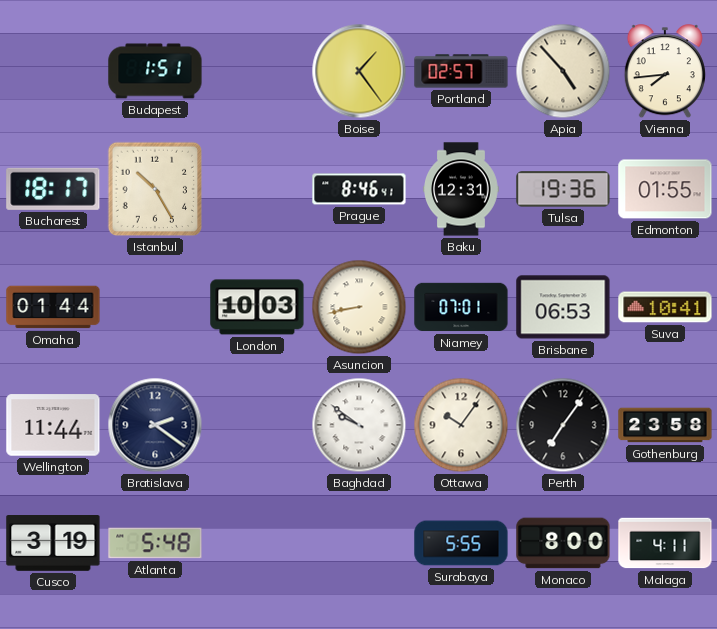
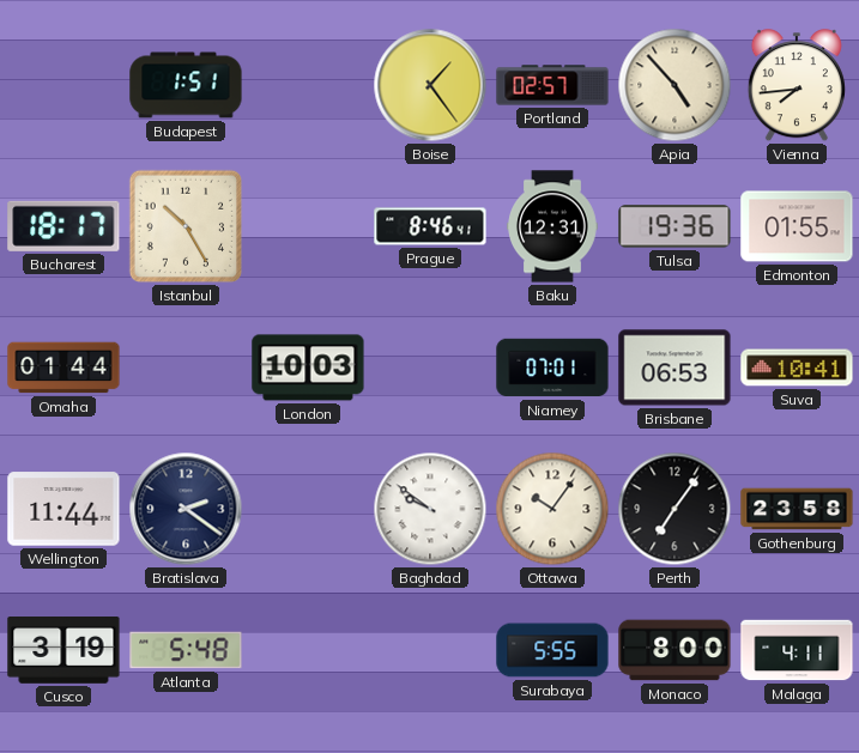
Asuncion: 8:43 -> none (359, 307)
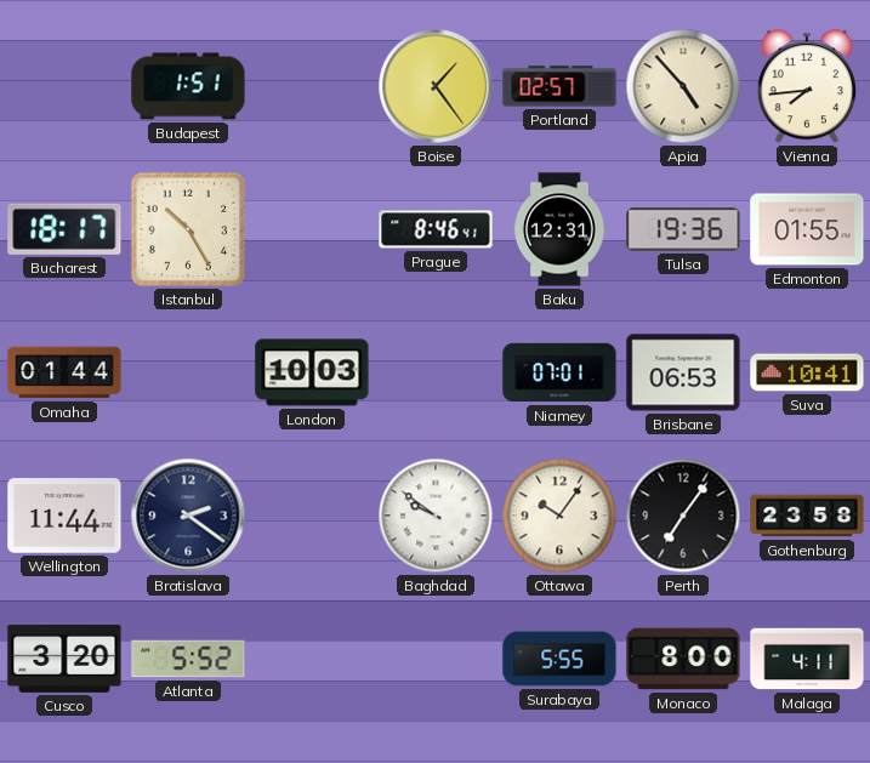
Cusco: 3:19 -> 3:20 (64, 659)
Atlanta: 5:48 -> 5:52 (188, 659)
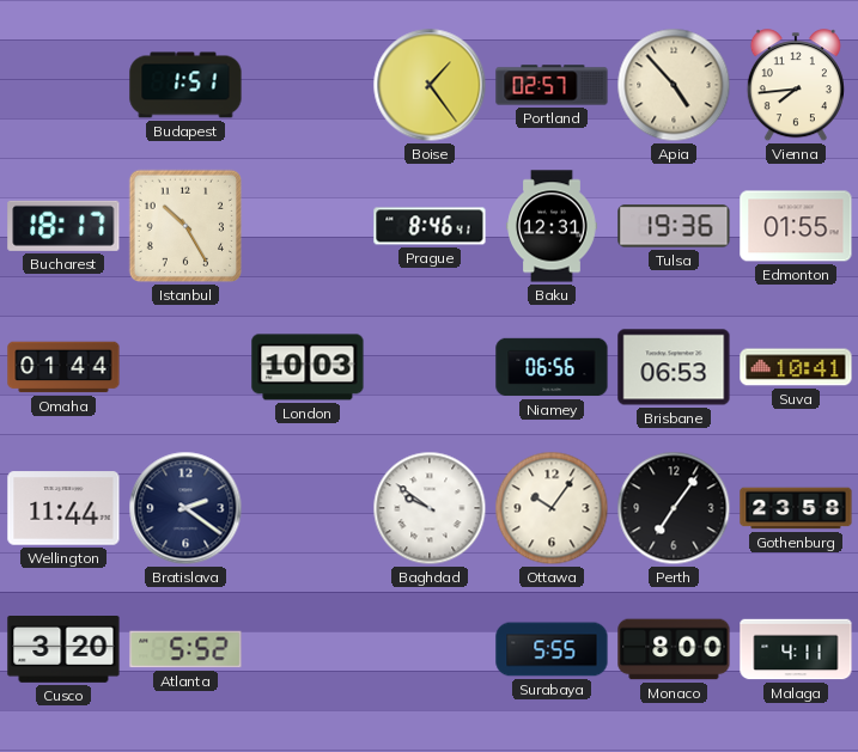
Niamey: 07:01 -> 06:56 (552, 367)
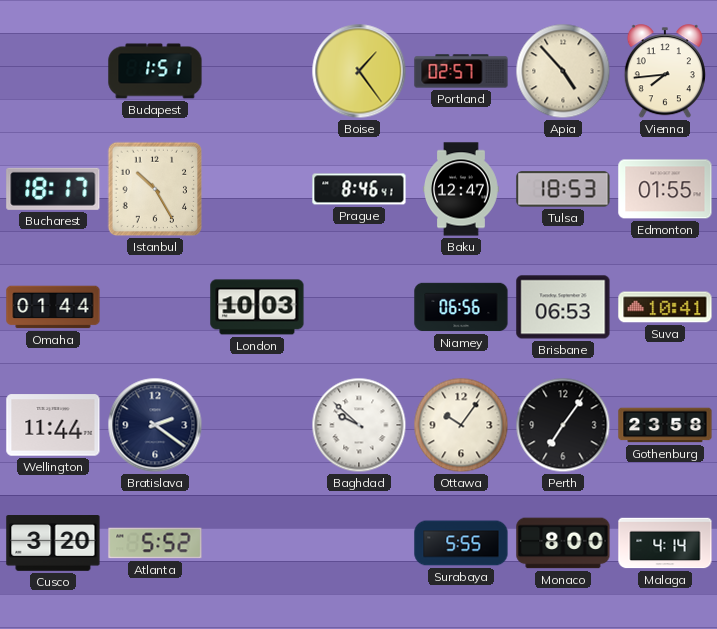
Baku: 12:31 -> 12:47 (461, 189)
Tulsa: 19:36 -> 18:53 (563, 189)
Baghdad: 9:51 -> 9:52 (359, 425)
Malaga: 4:11 -> 4:14 (665, 543)
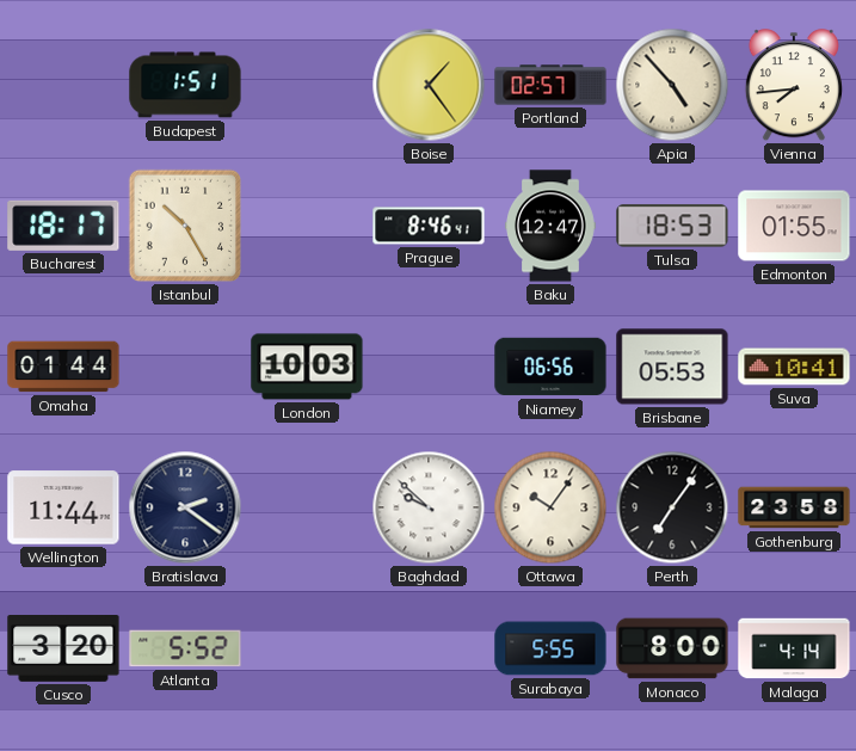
Brisbane: 06:53 -> 05:53 (672, 367)
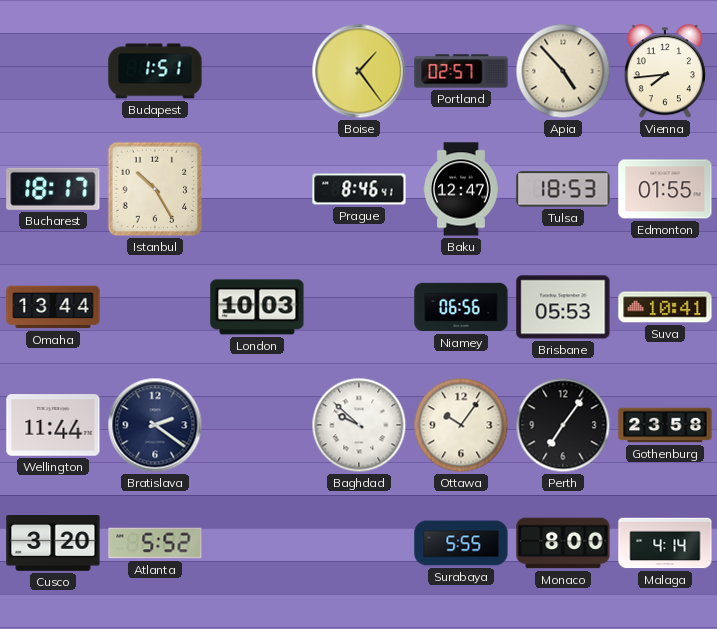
Omaha: 01:44 -> 13:44 (53, 307)
